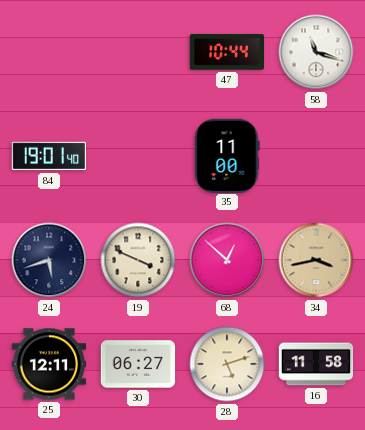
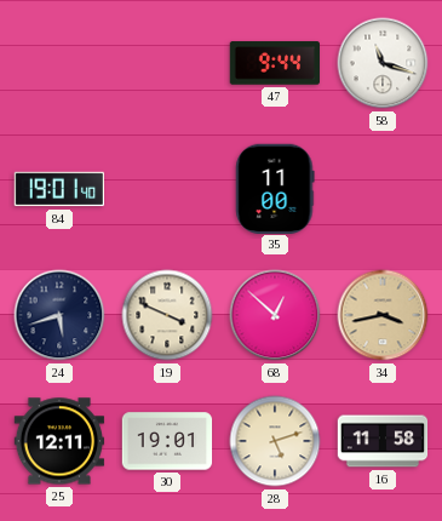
47: 10:44 -> 9:44 (274, 63)
30: 06:27 -> 19:01 (167, 441)
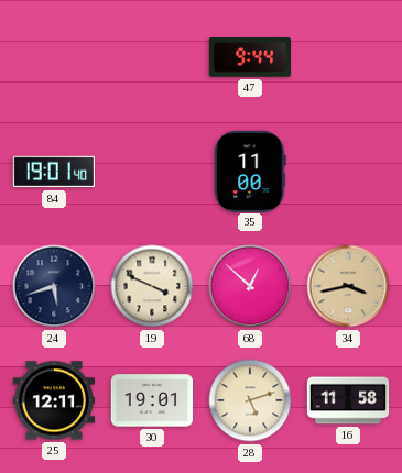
58: 11:18 -> none (383, 63)
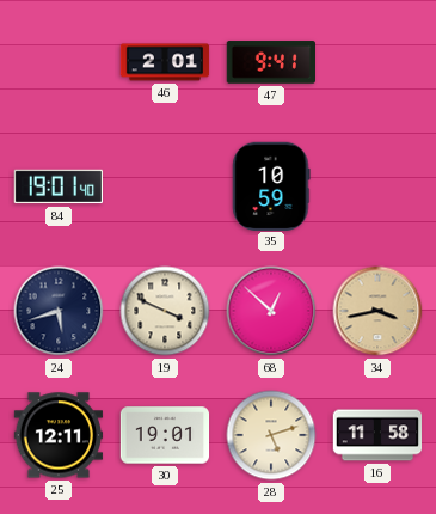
46: none -> 2:01 (165, 62)
47: 9:44 -> 9:41 (270, 62)
35: 11:00 -> 10:59 (271, 185)
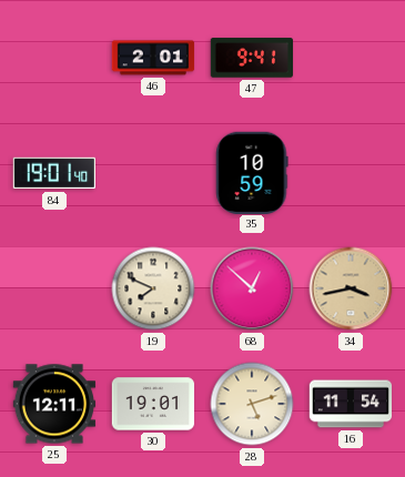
24: 5:42 -> none (59, 311)
19: 3:49 -> 7:49 (153, 288)
16: 11:58 -> 11:54 (351, 404)
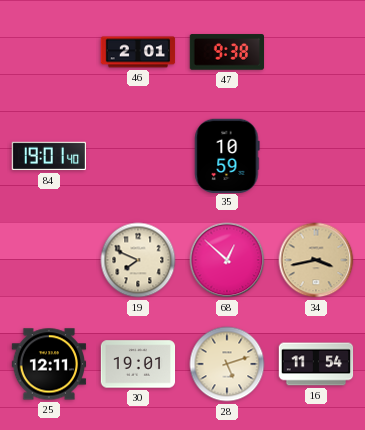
47: 9:41 -> 9:38 (226, 52)
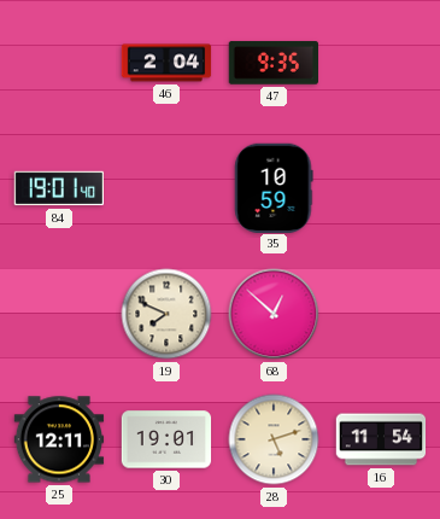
46: 2:01 -> 2:04 (166, 63)
47: 9:38 -> 9:35 (272, 63)
34: 3:43 -> none (316, 260)
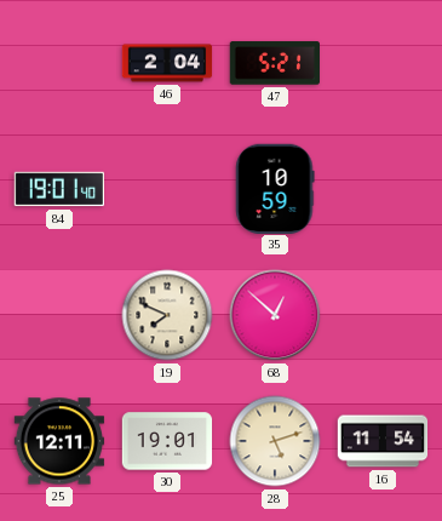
47: 9:35 -> 5:21 (274, 63)
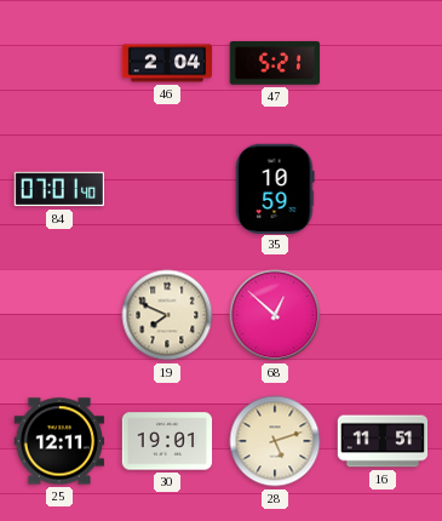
84: 19:01 -> 07:01 (58, 189)
16: 11:54 -> 11:51 (383, 441)
